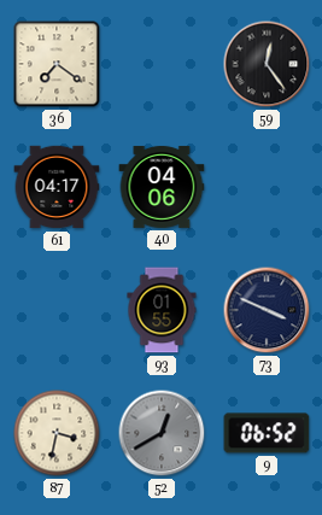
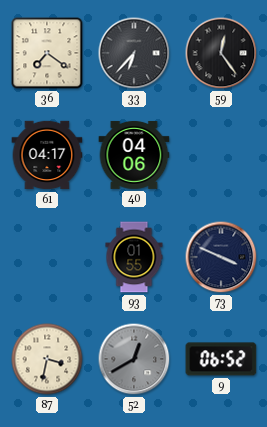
33: none -> 6:37 (134, 53)
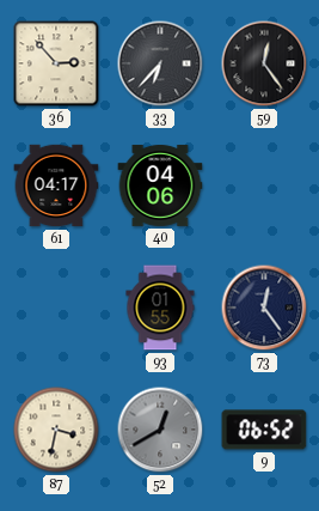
36: 7:21 -> 2:53 (56, 63)
73: 3:49 -> 12:24 (264, 308)
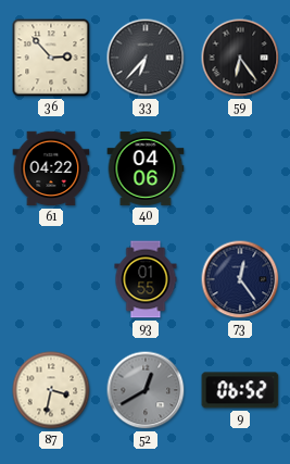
59: 12:24 -> 6:24 (240, 58)
61: 04:17 -> 04:22 (51, 168)
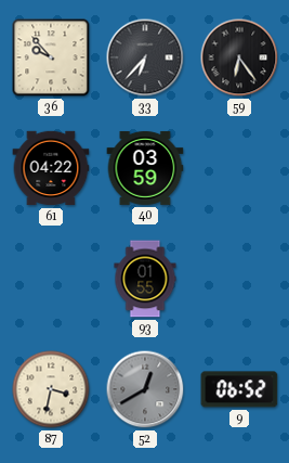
36: 2:53 -> 9:53 (51, 57)
40: 04:06 -> 03:59 (145, 168)
73: 12:24 -> none (240, 279)
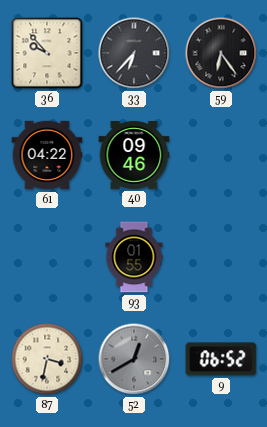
40: 03:59 -> 09:46 (134, 155)
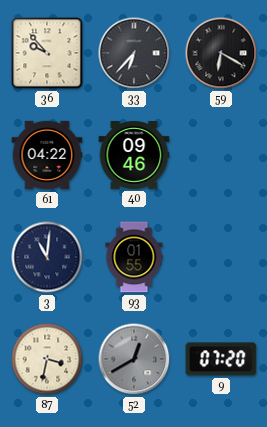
59: 6:24 -> 6:20 (221, 53)
3: none -> 11:01 (47, 257)
9: 06:52 -> 07:20 (221, 359)
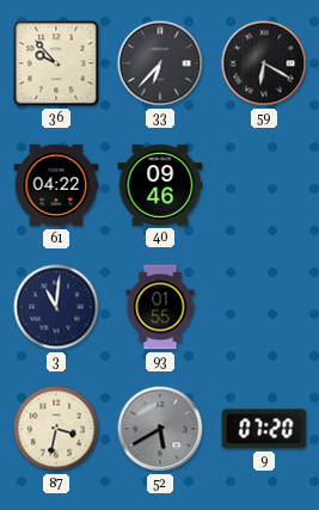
52: 12:40 -> 5:40 (160, 429)
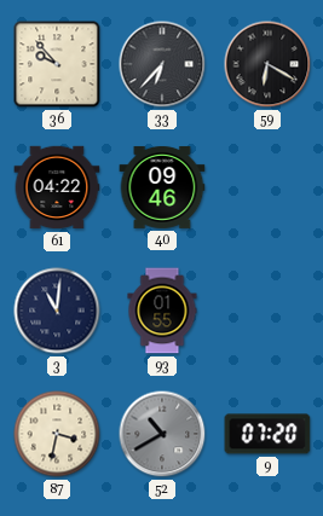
52: 5:40 -> 10:40 (162, 434)
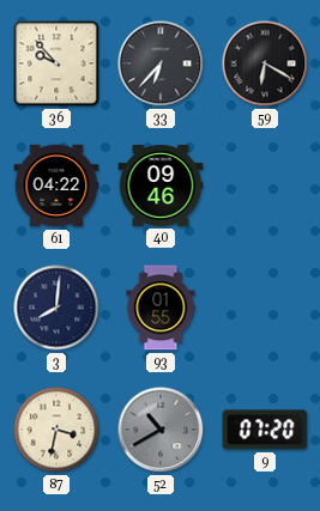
3: 11:01 -> 8:01 (56, 308)
